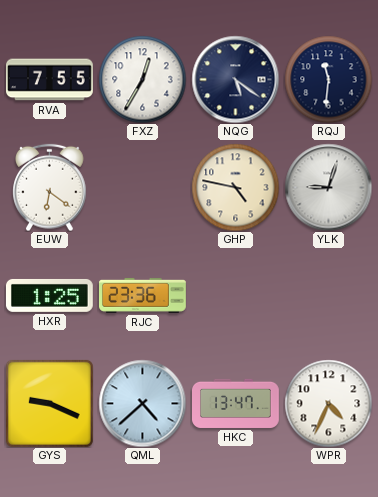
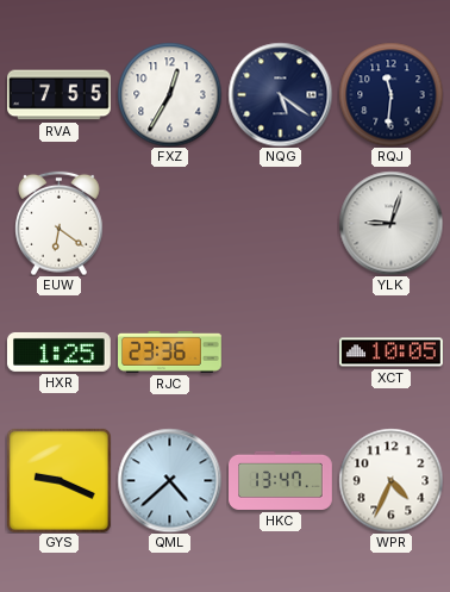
GHP: 4:47 -> none (235, 187)
XCT: none -> 10:05 (392, 353)
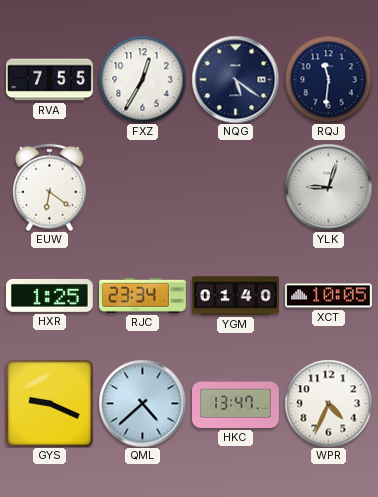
RJC: 23:36 -> 23:34 (143, 295)
YGM: none -> 01:40 (236, 296)
